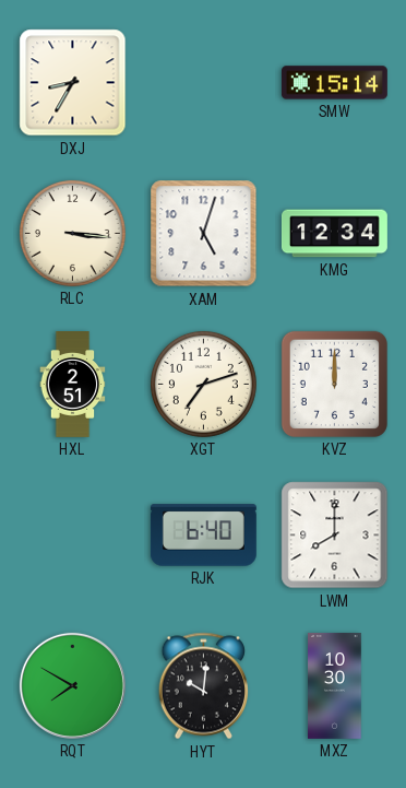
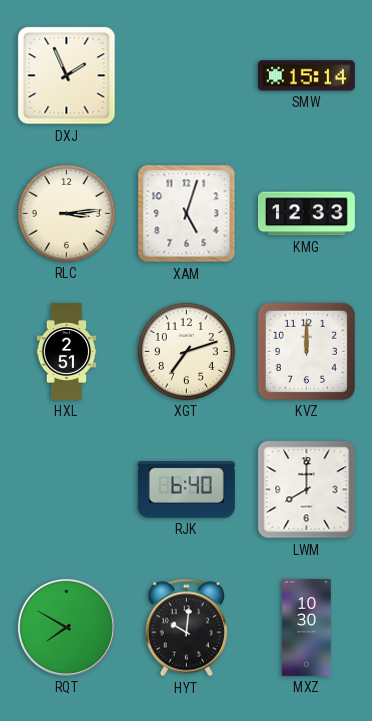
DXJ: 8:35 -> 1:56 (67, 76)
RLC: 3:16 -> 3:14 (66, 213)
KMG: 12:34 -> 12:33 (306, 214)
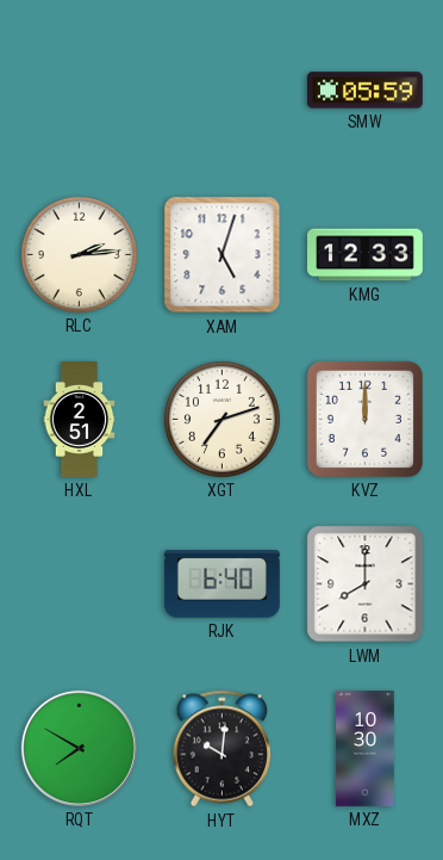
DXJ: 1:56 -> none (67, 76)
SMW: 15:14 -> 05:59 (364, 91)
RLC: 3:14 -> 2:14 (79, 254)
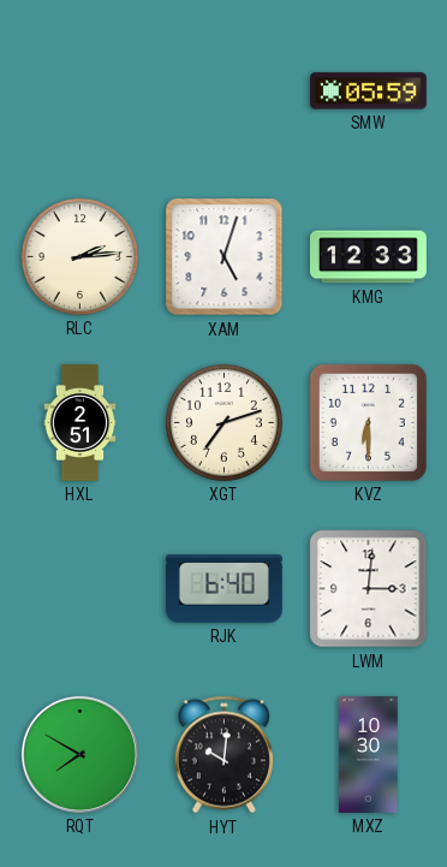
KVZ: 12:00 -> 6:30 (368, 422)
LWM: 8:00 -> 3:01 (369, 589)
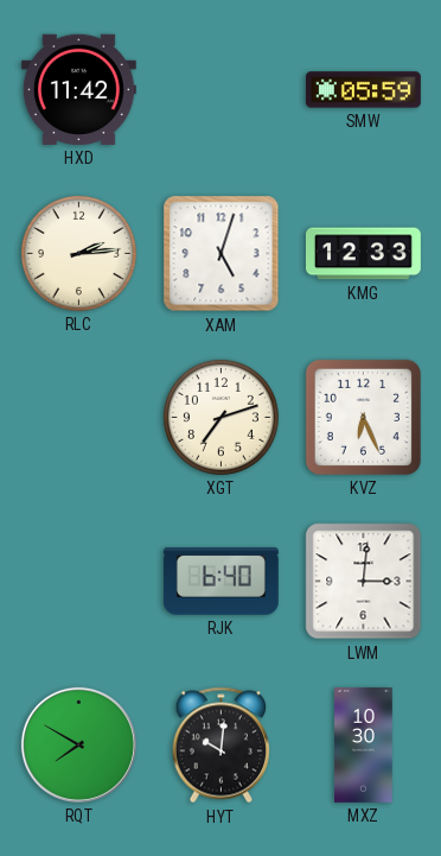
HXD: none -> 11:42 (78, 89)
HXL: 2:51 -> none (81, 423)
KVZ: 6:30 -> 6:26 (363, 417)
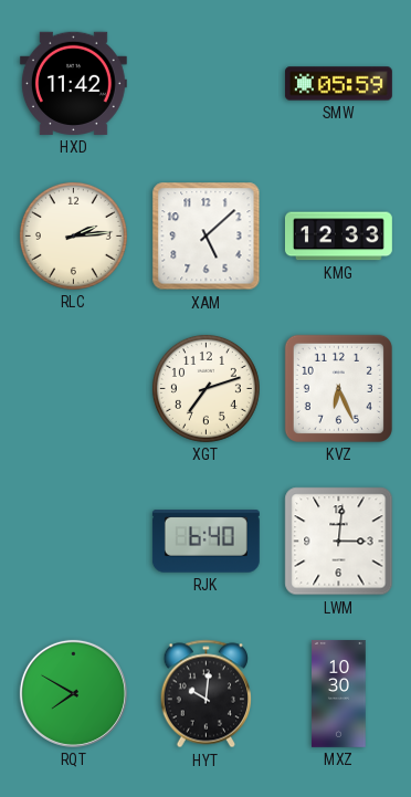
XAM: 5:03 -> 5:08 (207, 237)
